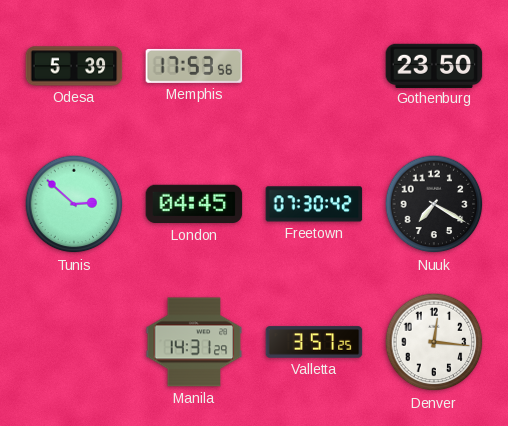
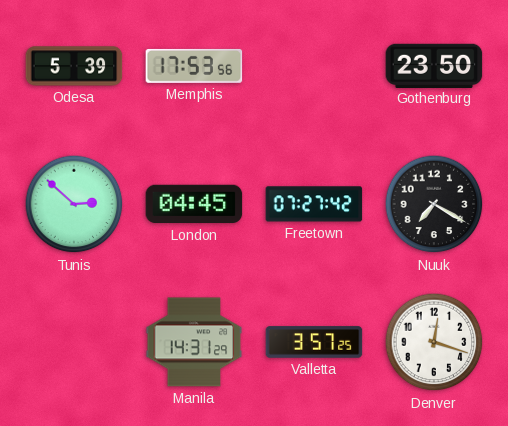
Freetown: 07:30 -> 07:27 (314, 204)
Denver: 12:16 -> 12:18 (434, 342)
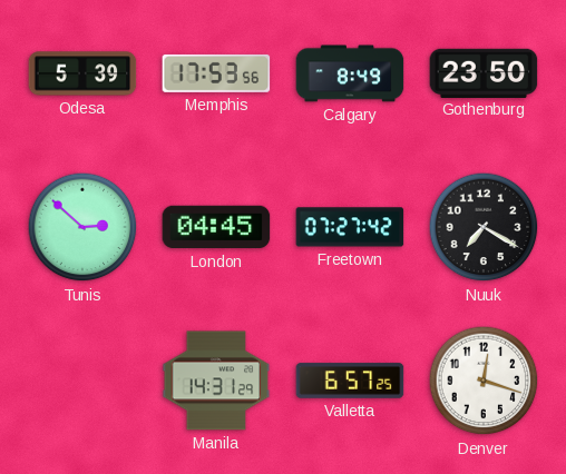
Calgary: none -> 8:49 (350, 73)
Valletta: 3:57 -> 6:57 (350, 381)
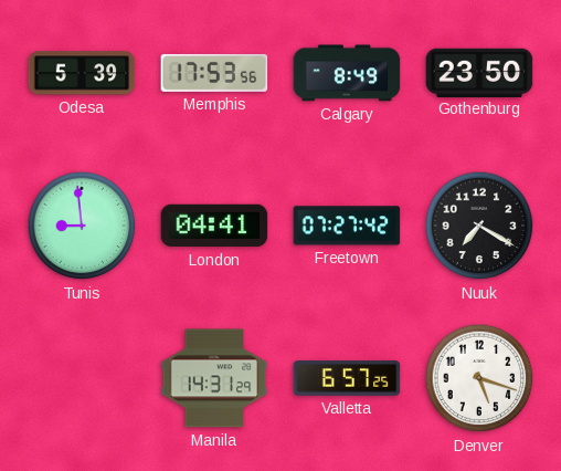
Tunis: 2:52 -> 8:59 (82, 226)
London: 04:45 -> 04:41 (214, 226)
Denver: 12:18 -> 5:18 (479, 378)
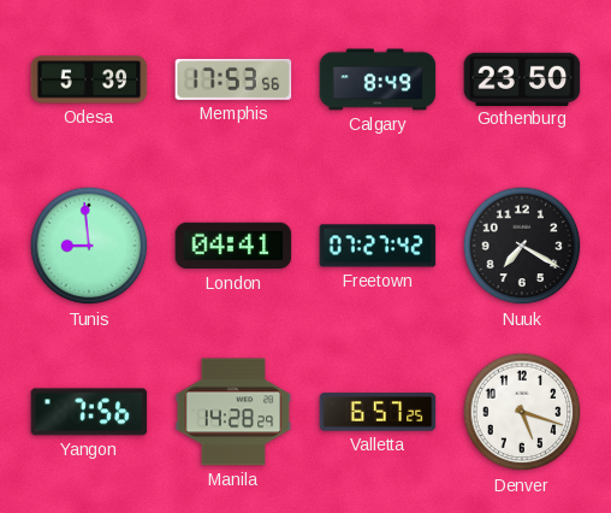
Yangon: none -> 7:56 (89, 412)
Manila: 14:31 -> 14:28 (233, 412)
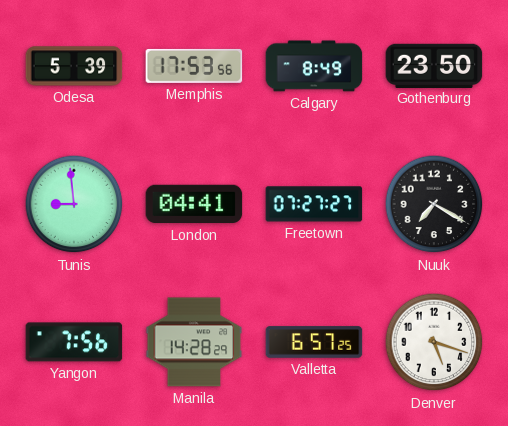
Freetown: 07:27:42 -> 07:27:27 (314, 204)
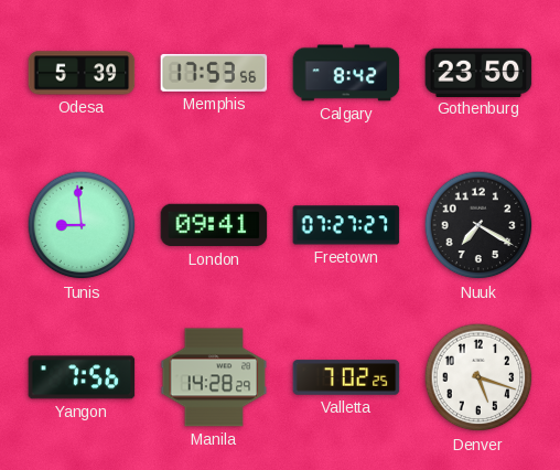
Calgary: 8:49 -> 8:42 (346, 73)
London: 04:41 -> 09:41 (214, 225)
Valletta: 6:57 -> 7:02 (346, 377)
